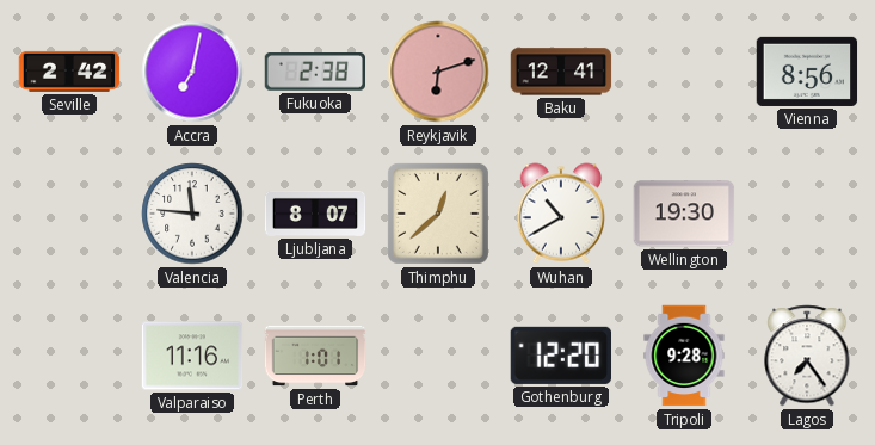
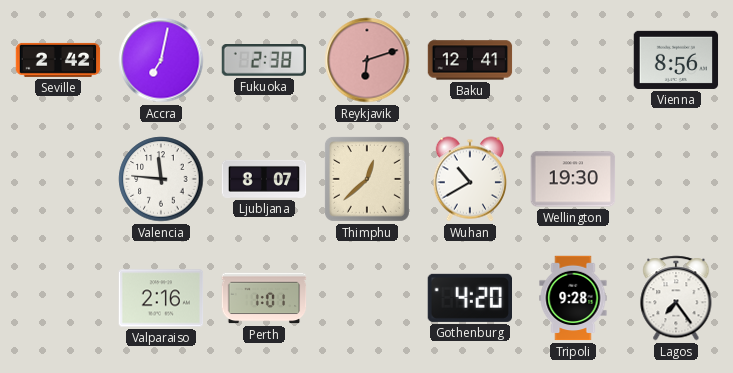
Valparaiso: 11:16 -> 2:16 (161, 298)
Gothenburg: 12:20 -> 4:20 (469, 298)
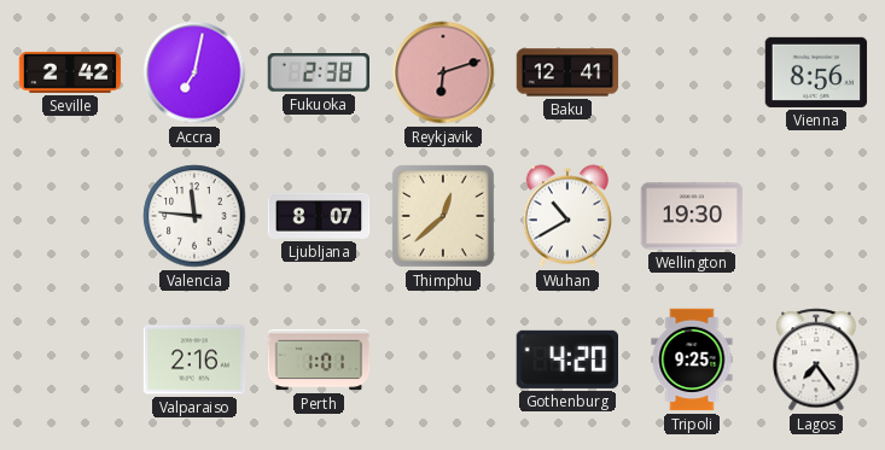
Tripoli: 9:28 -> 9:25 (692, 360)
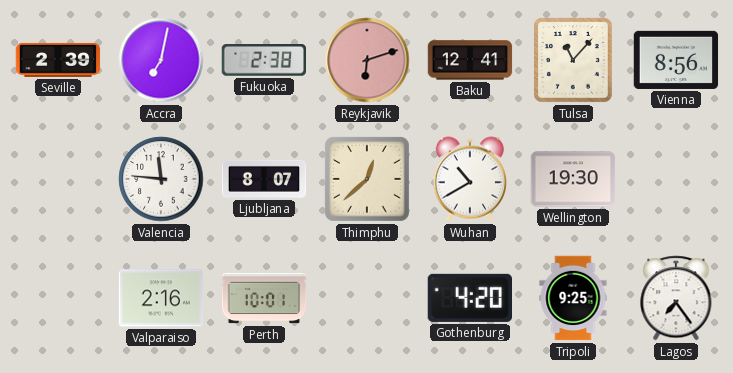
Seville: 2:42 -> 2:39 (58, 60)
Tulsa: none -> 11:07 (574, 61)
Perth: 1:01 -> 10:01 (264, 298)
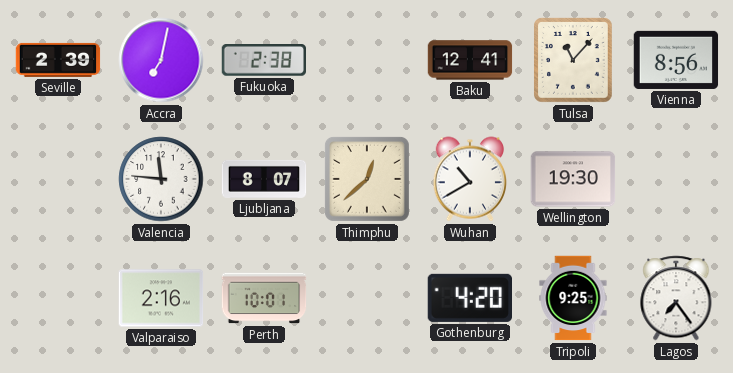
Reykjavik: 6:12 -> none (367, 60)
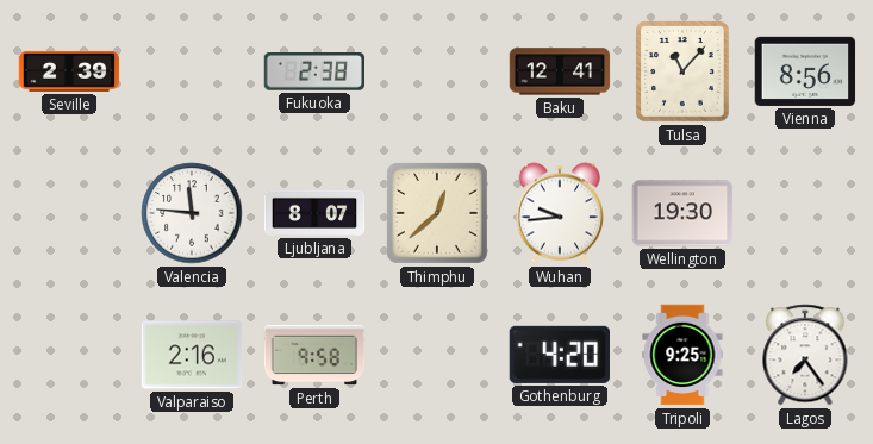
Accra: 7:02 -> none (161, 60)
Wuhan: 10:40 -> 9:44 (559, 213)
Perth: 10:01 -> 9:58 (314, 355)
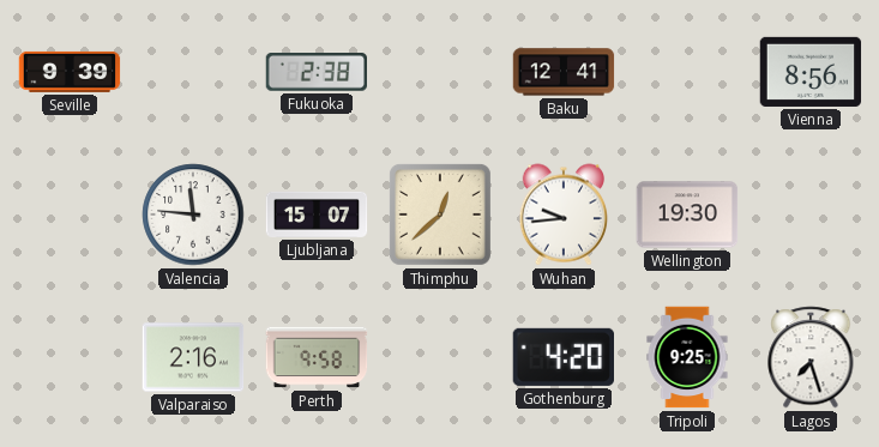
Seville: 2:39 -> 9:39 (70, 72)
Tulsa: 11:07 -> none (684, 73)
Ljubljana: 8:07 -> 15:07 (317, 215)
Lagos: 7:24 -> 7:27 (811, 357)
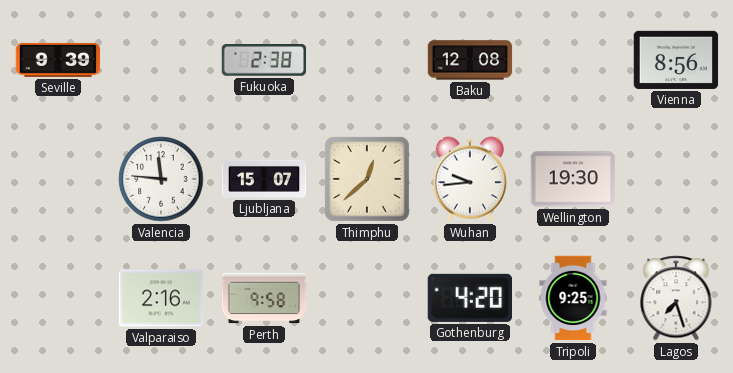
Baku: 12:41 -> 12:08 (470, 60)
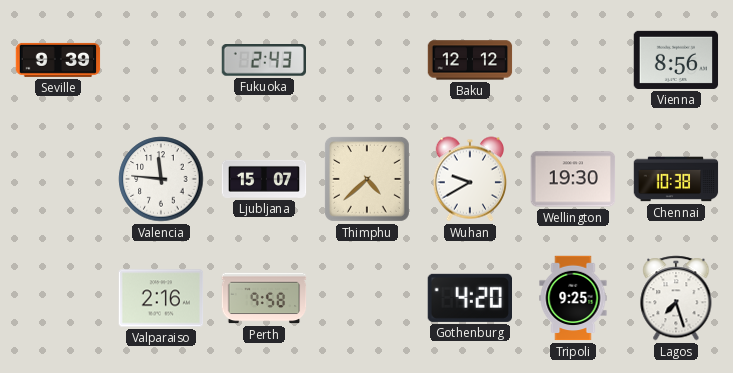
Fukuoka: 2:38 -> 2:43 (263, 61)
Baku: 12:08 -> 12:12 (470, 60)
Thimphu: 12:38 -> 4:38 (367, 179)
Wuhan: 9:44 -> 9:40 (469, 179)
Chennai: none -> 10:38 (676, 179)
